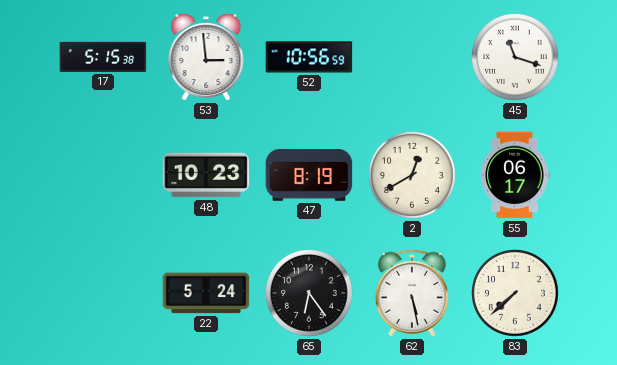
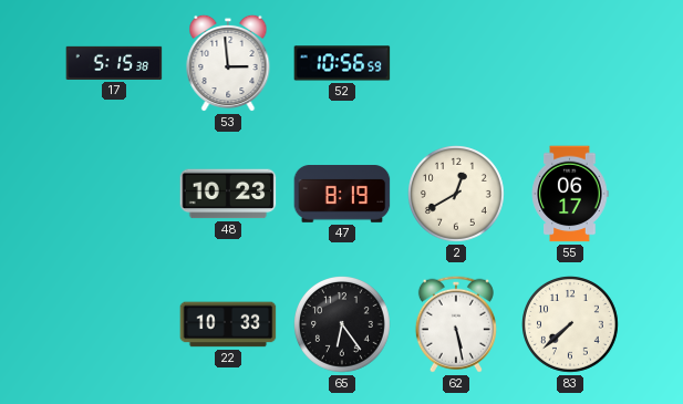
45: 11:18 -> none (516, 58)
22: 5:24 -> 10:33 (228, 324)
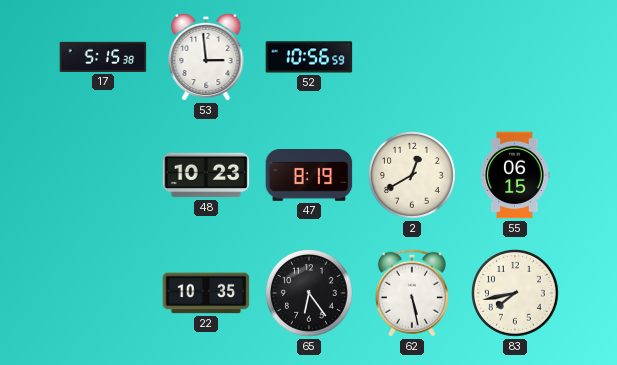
55: 06:17 -> 06:15 (515, 175)
22: 10:33 -> 10:35 (206, 293)
83: 7:38 -> 7:43 (516, 294)
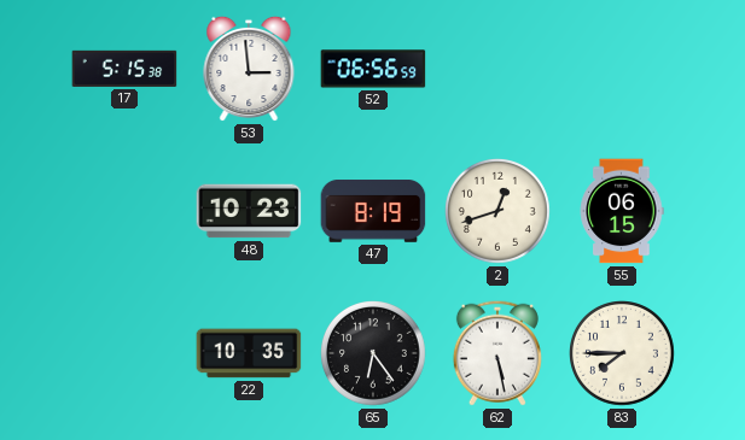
52: 10:56 -> 06:56 (373, 69)
2: 12:40 -> 12:42 (499, 212)
83: 7:43 -> 7:45 (623, 354)
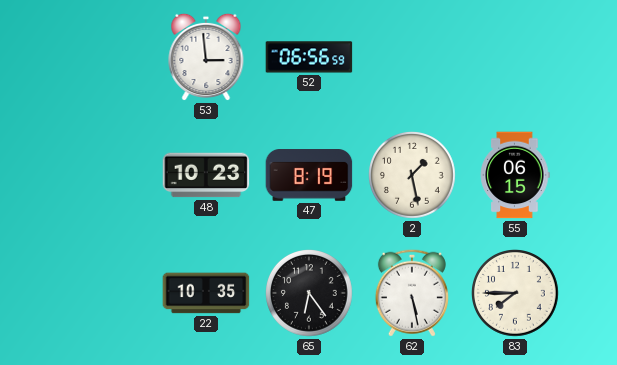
17: 5:15 -> none (124, 69)
2: 12:42 -> 1:28 (413, 176)
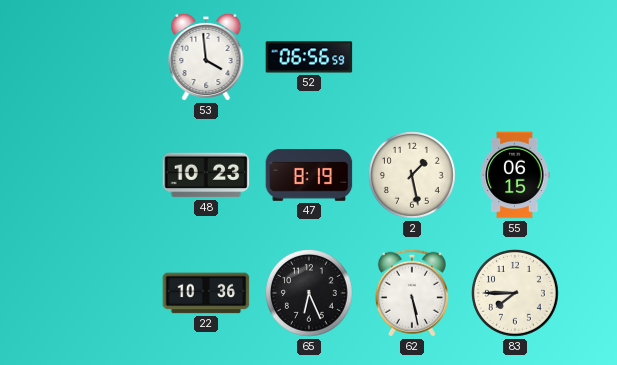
53: 2:59 -> 3:59 (206, 57)
22: 10:35 -> 10:36 (206, 293)
65: 6:24 -> 6:26 (310, 294)
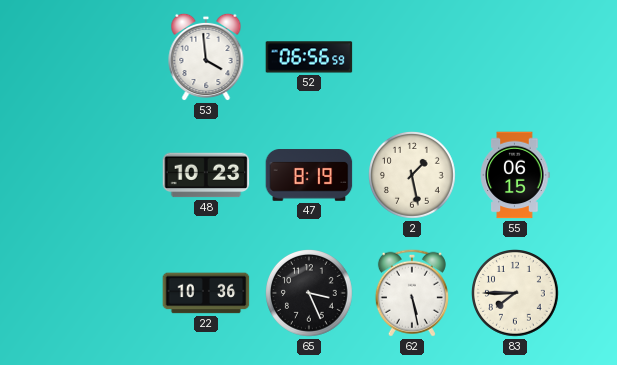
65: 6:26 -> 3:26 (310, 294)
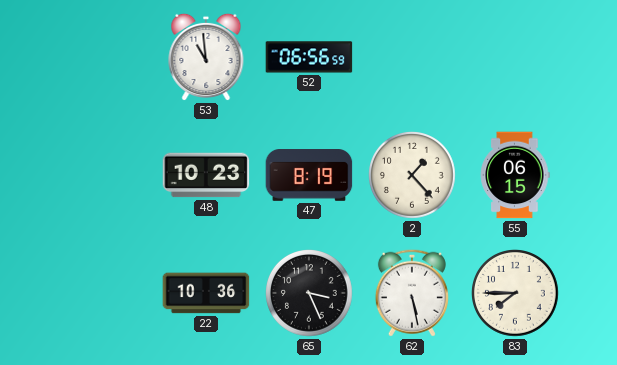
53: 3:59 -> 10:59 (206, 57)
2: 1:28 -> 1:23 (413, 176)
